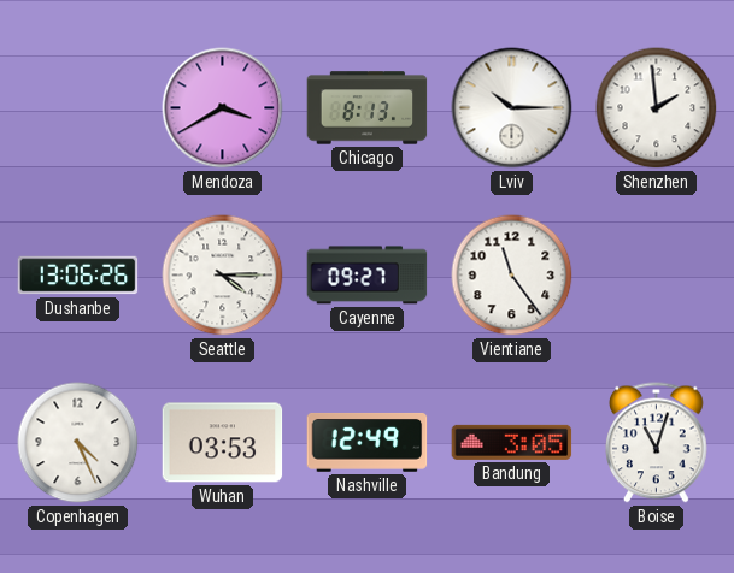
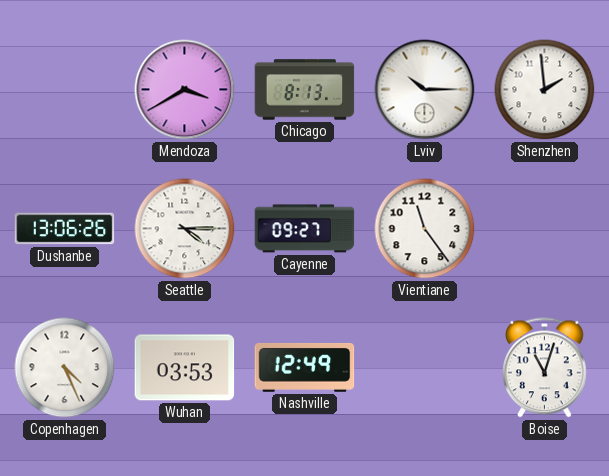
Bandung: 3:05 -> none (512, 442)
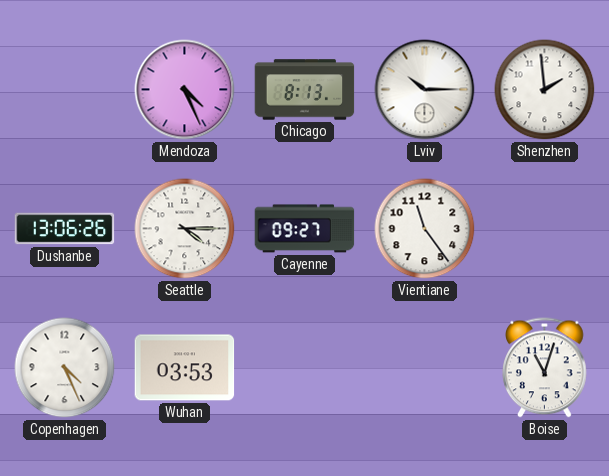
Mendoza: 3:40 -> 4:26 (185, 90)
Nashville: 12:49 -> none (305, 367)
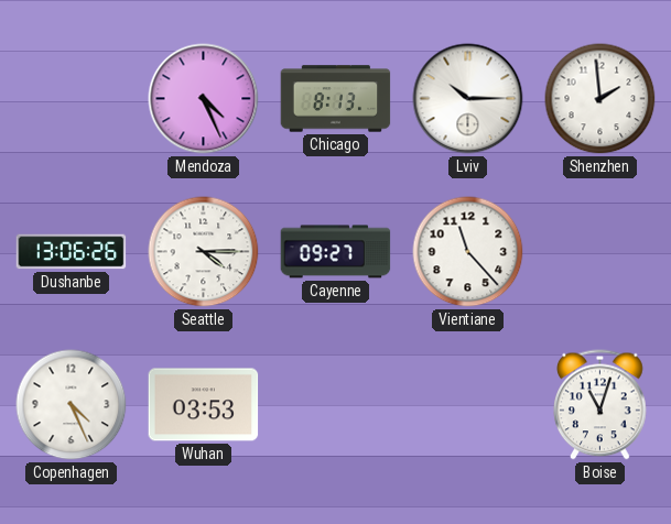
Vientiane: 11:24 -> 11:23 (468, 252)
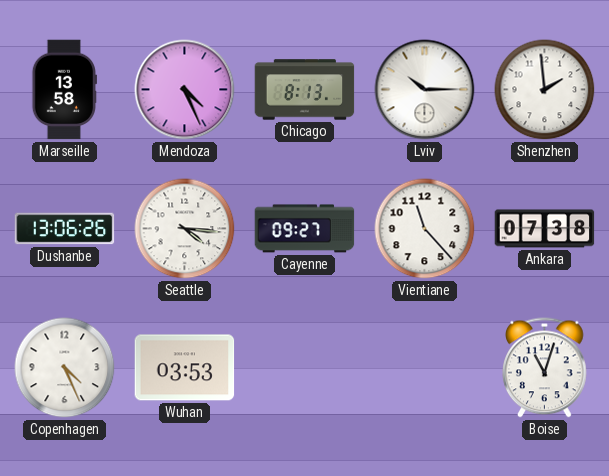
Marseille: none -> 13:58 (64, 90)
Seattle: 4:15 -> 4:16 (185, 229)
Ankara: none -> 07:38 (545, 229)
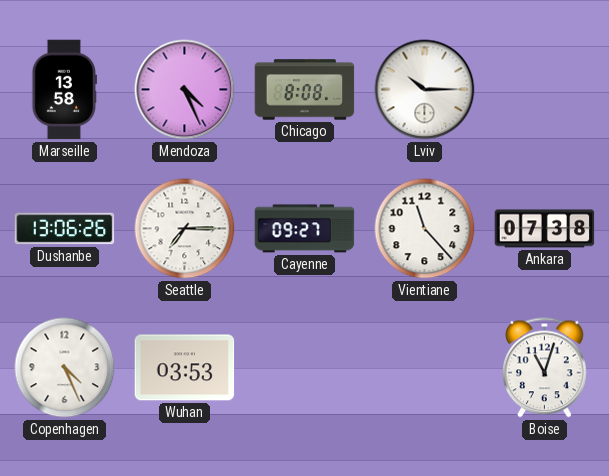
Chicago: 8:13 -> 8:08 (305, 90)
Shenzhen: 1:59 -> none (545, 90)
Seattle: 4:16 -> 7:15 (185, 229)
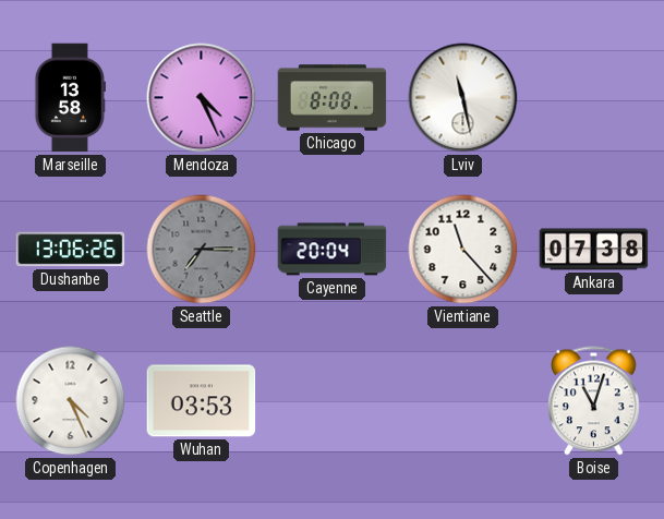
Lviv: 10:15 -> 11:28 (463, 98)
Seattle dial: white -> grey (202, 250)
Cayenne: 09:27 -> 20:04 (333, 250)
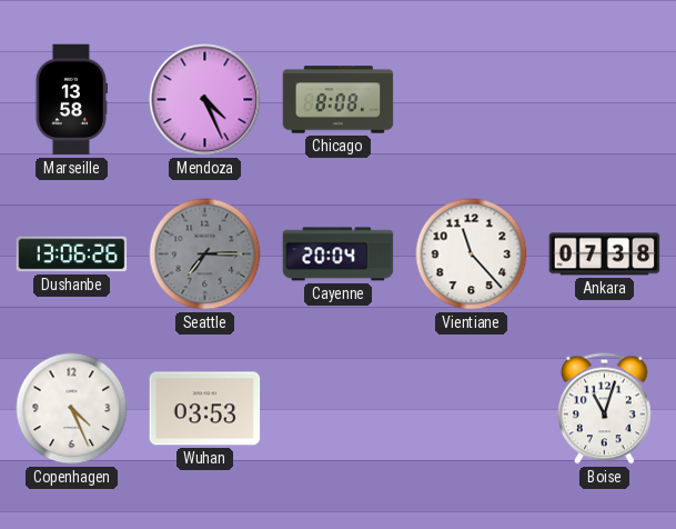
Lviv: 11:28 -> none (463, 98)
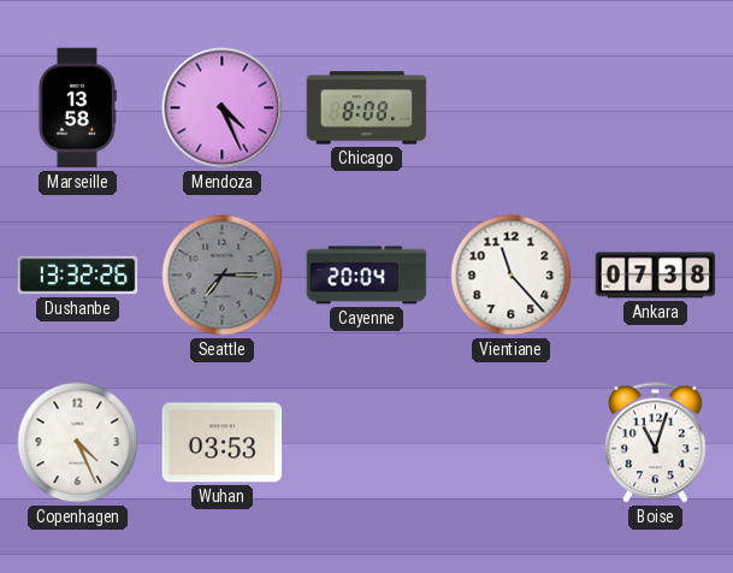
Dushanbe: 13:06 -> 13:32 (78, 276)
